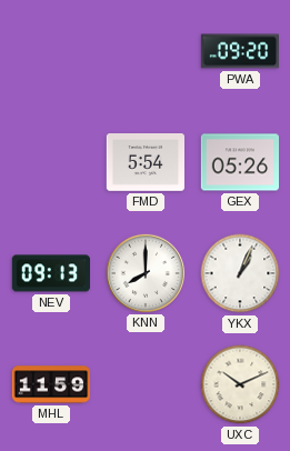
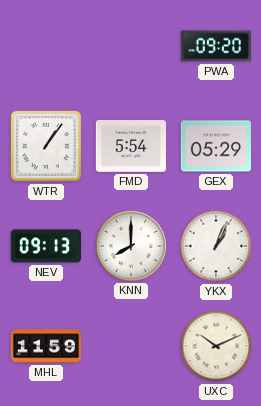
WTR: none -> 1:06 (46, 146)
GEX: 05:26 -> 05:29 (215, 146)
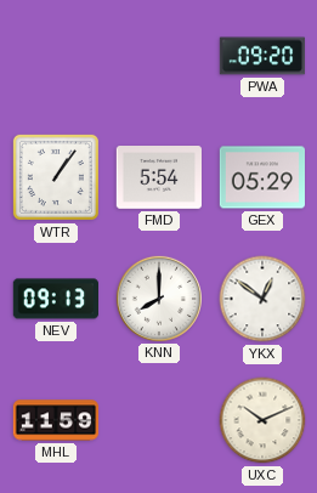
YKX: 1:04 -> 12:51 (262, 299)
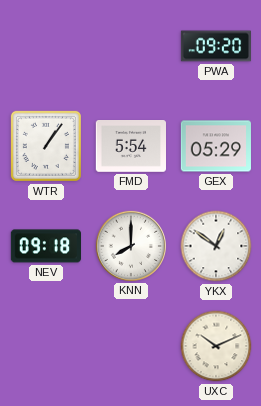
NEV: 09:13 -> 09:18 (45, 246)
MHL: 11:59 -> none (56, 420)
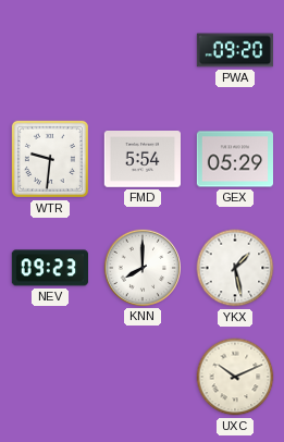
WTR: 1:06 -> 9:31 (50, 159)
NEV: 09:18 -> 09:23 (49, 268)
YKX: 12:51 -> 1:28 (235, 268)
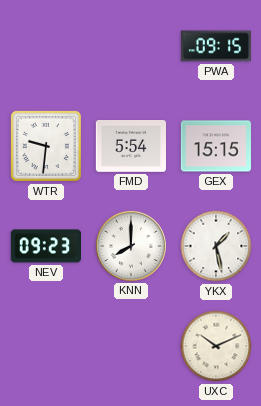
PWA: 09:20 -> 09:15 (215, 46)
GEX: 05:29 -> 15:15 (215, 146)
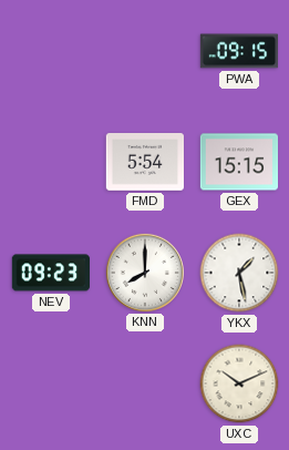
WTR: 9:31 -> none (46, 146)
